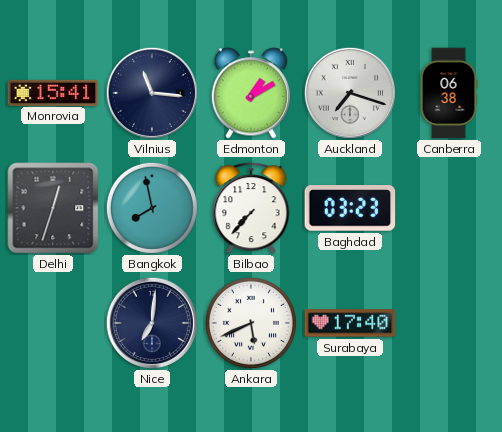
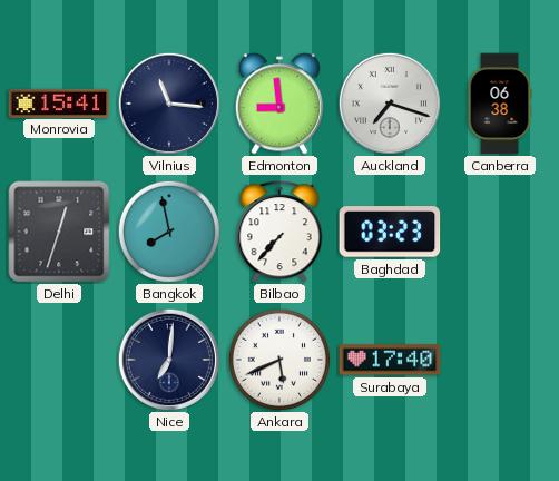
Edmonton: 1:10 -> 8:59 (279, 104)
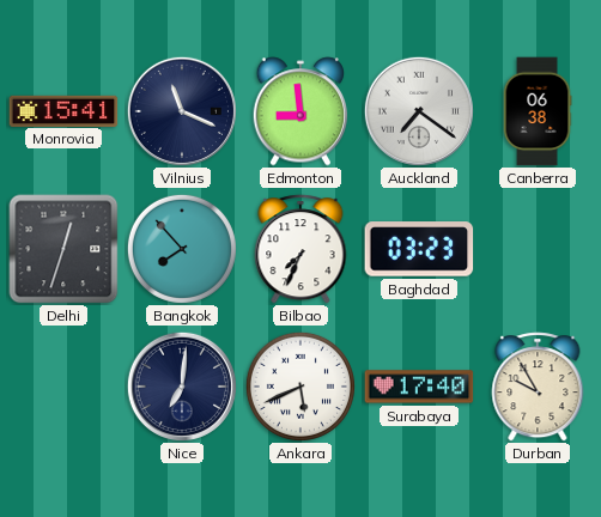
Vilnius: 11:16 -> 11:19 (182, 111)
Auckland: 7:18 -> 7:21 (419, 111)
Bangkok: 7:58 -> 7:53 (182, 249)
Bilbao: 7:37 -> 7:34 (300, 249)
Durban: none -> 9:55 (538, 387)
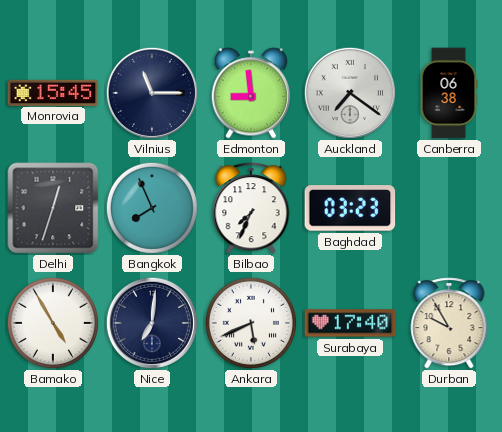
Monrovia: 15:41 -> 15:45 (53, 92)
Vilnius: 11:19 -> 11:15 (152, 93)
Bangkok: 7:53 -> 7:56 (152, 208)
Bamako: none -> 4:55 (53, 323)
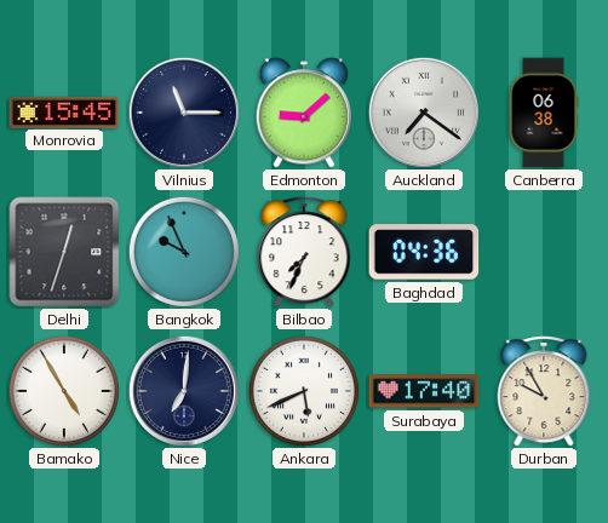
Edmonton: 8:59 -> 9:08 (304, 113)
Bangkok: 7:56 -> 9:56 (184, 252)
Baghdad: 03:23 -> 04:36 (424, 252)
